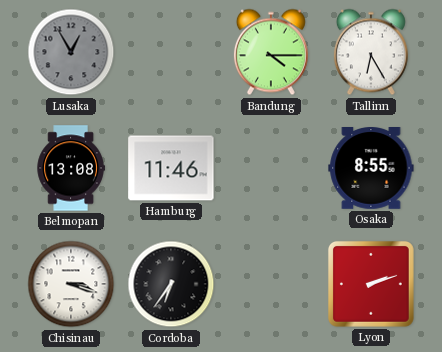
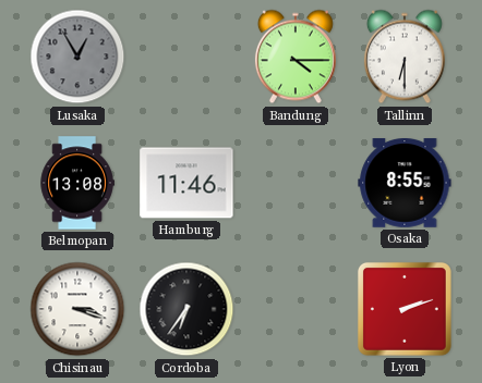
Tallinn: 6:25 -> 6:30 (405, 57)
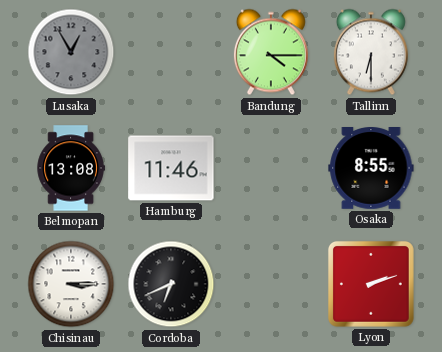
Chisinau: 3:18 -> 3:15 (71, 284)
Cordoba: 6:36 -> 6:41 (171, 284)
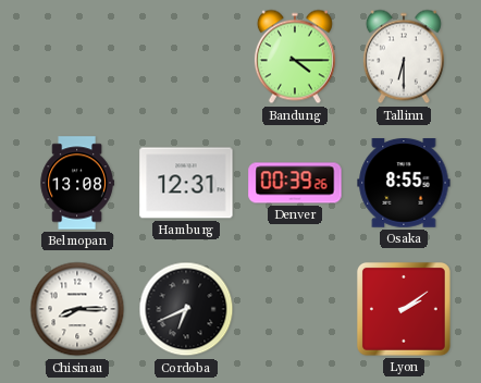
Lusaka: 12:55 -> none (71, 52)
Hamburg: 11:46 -> 12:31 (186, 183)
Denver: none -> 00:39 (295, 183)
Chisinau: 3:15 -> 8:15 (77, 309)
Lyon: 2:12 -> 2:09 (404, 309)
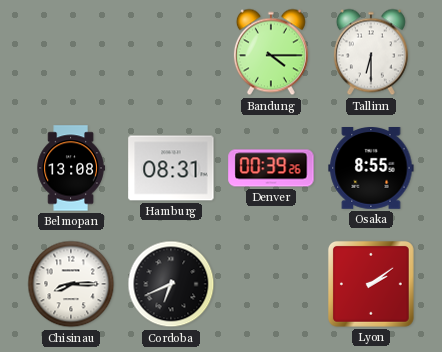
Hamburg: 12:31 -> 08:31 (171, 168)
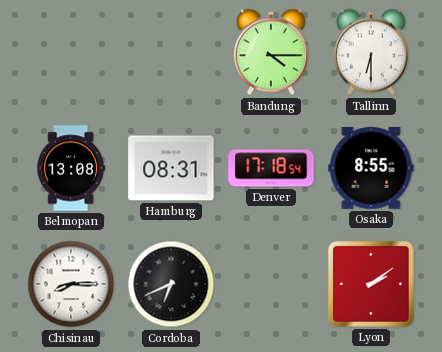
Denver: 00:39 -> 17:18 (271, 168)
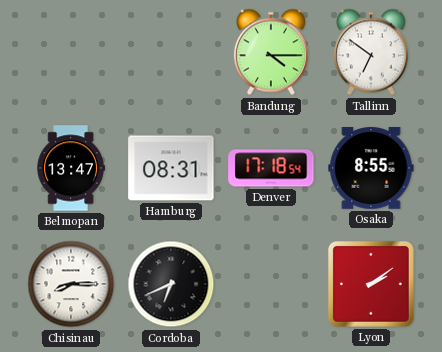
Tallinn: 6:30 -> 6:51 (371, 52)
Belmopan: 13:08 -> 13:47 (71, 168)
